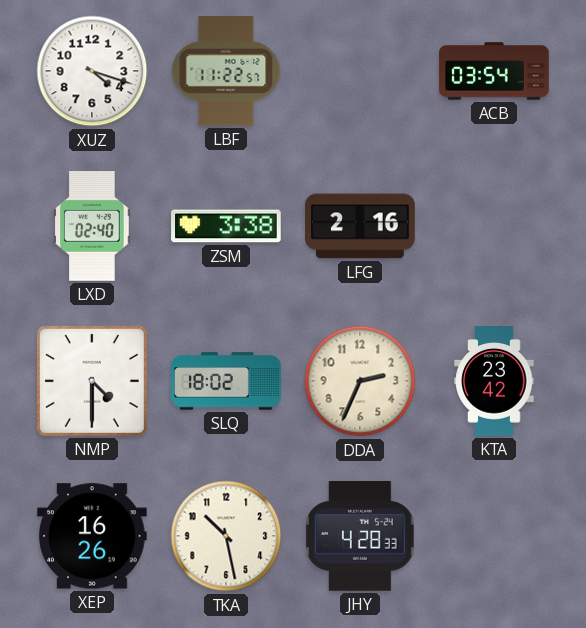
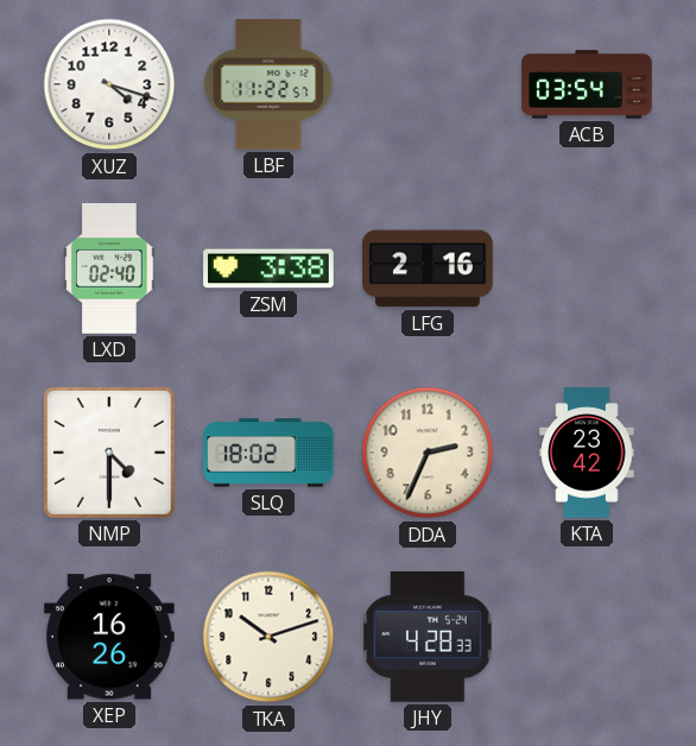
TKA: 10:28 -> 10:12 (268, 637)
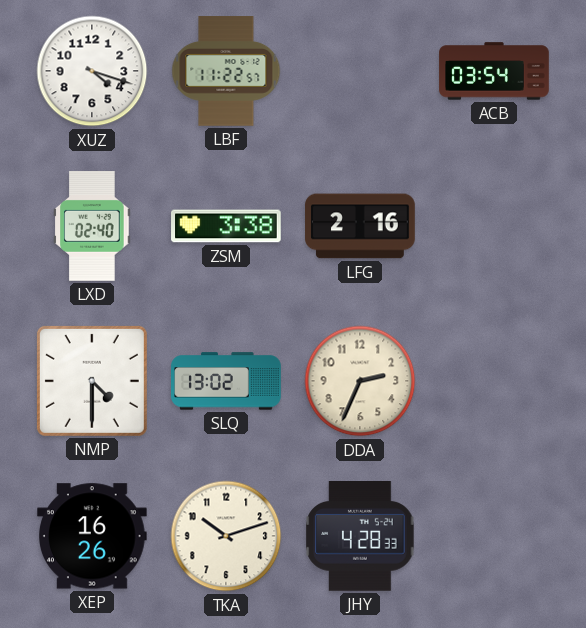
SLQ: 18:02 -> 13:02 (226, 381)
KTA: 23:42 -> none (587, 453)
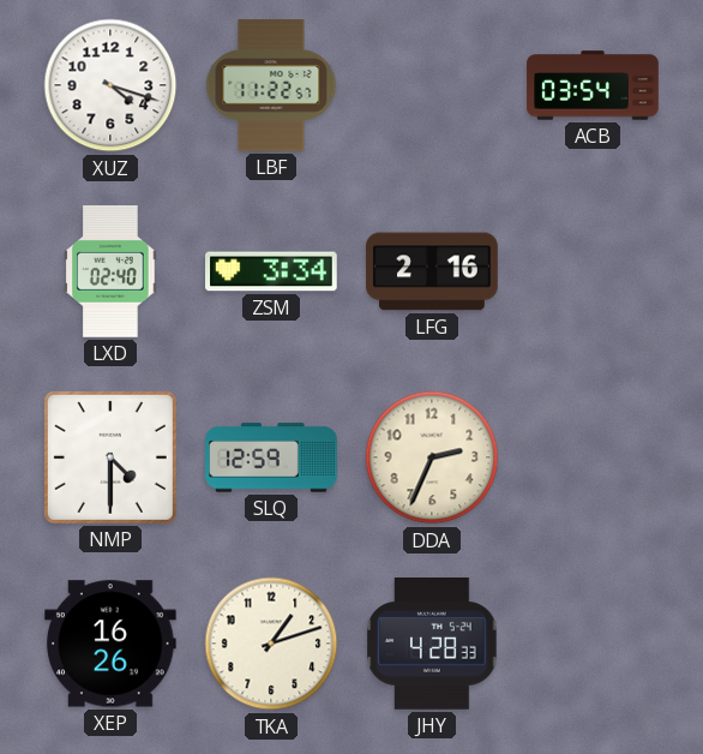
ZSM: 3:38 -> 3:34 (271, 271)
SLQ: 13:02 -> 12:59 (271, 457)
TKA: 10:12 -> 1:12 (271, 644)
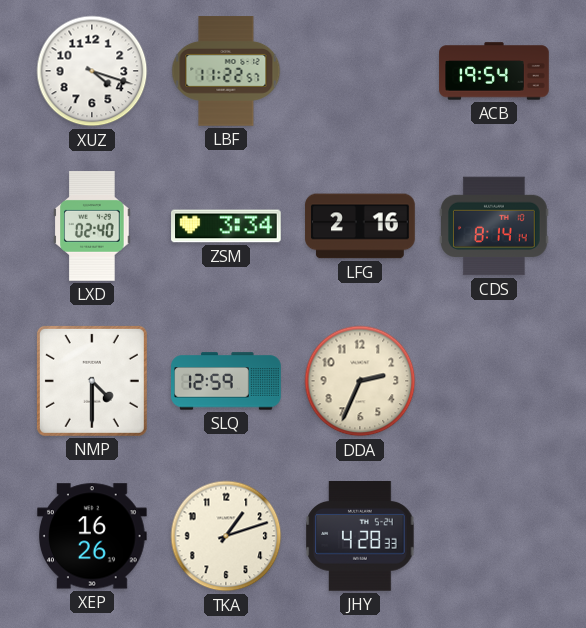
ACB: 03:54 -> 19:54 (494, 71)
CDS: none -> 8:14 (495, 226)
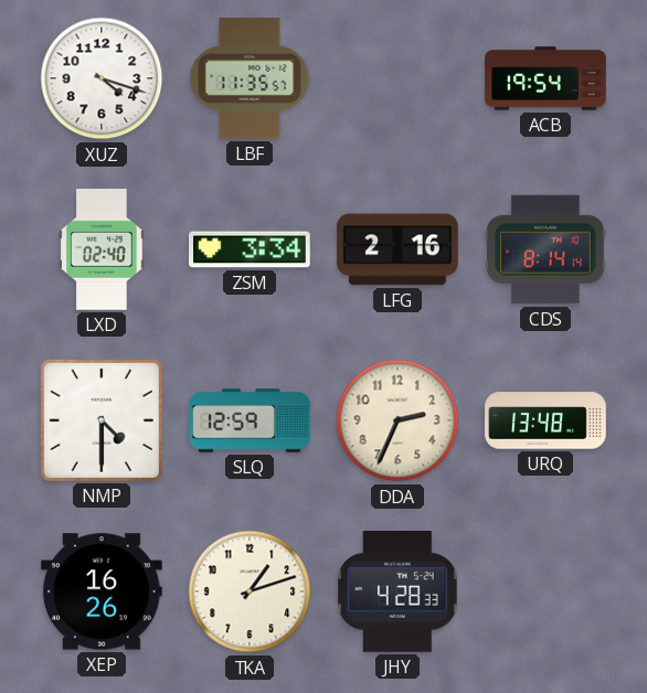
LBF: 11:22 -> 11:35 (250, 78)
URQ: none -> 13:48 (545, 420)
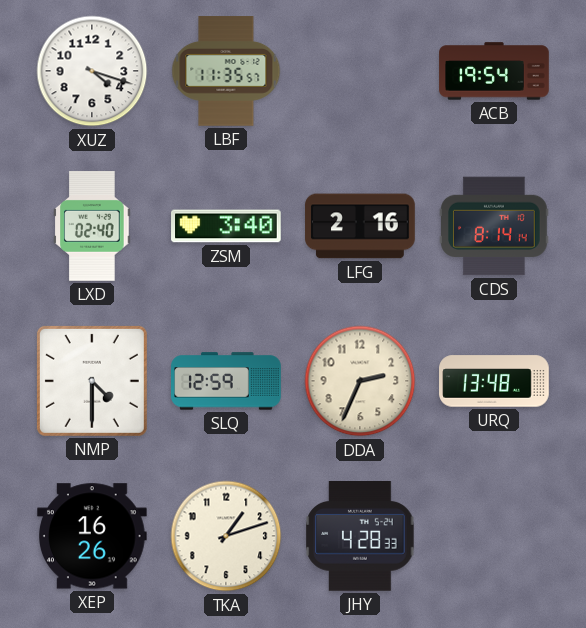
ZSM: 3:34 -> 3:40 (226, 226)
